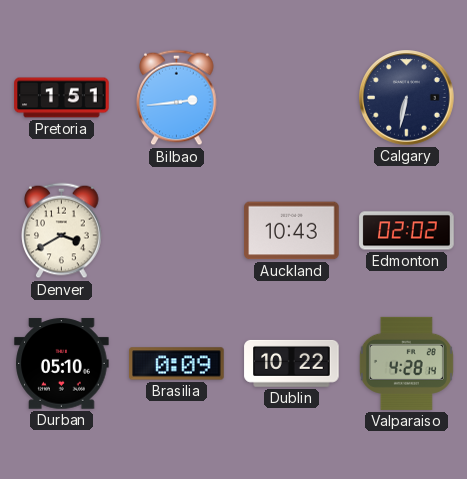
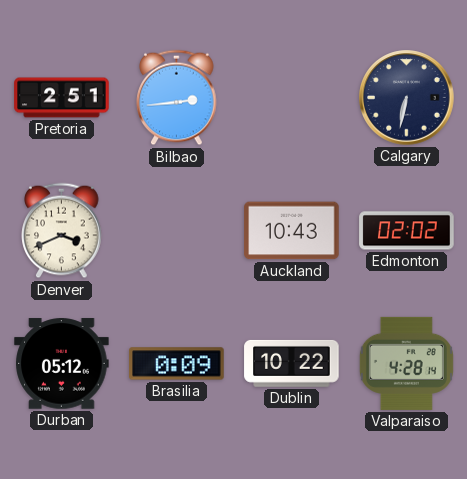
Pretoria: 1:51 -> 2:51 (62, 98)
Denver: 3:40 -> 3:41 (62, 231)
Durban: 05:10 -> 05:12 (62, 364)
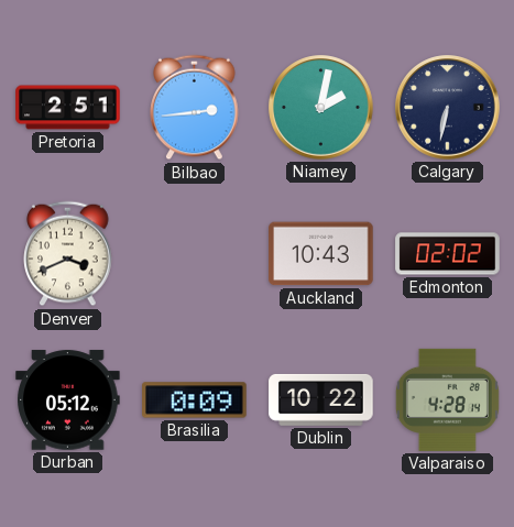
Niamey: none -> 2:02 (321, 108)
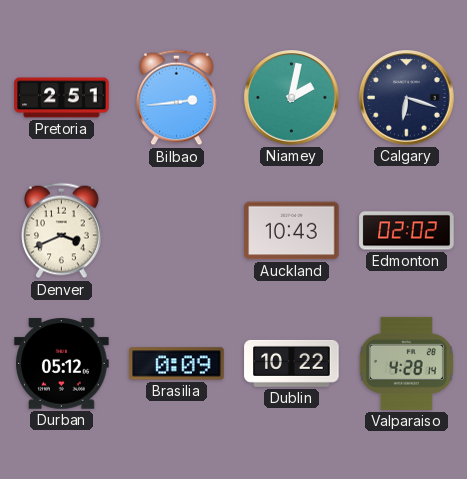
Calgary: 6:32 -> 6:18 (407, 98)
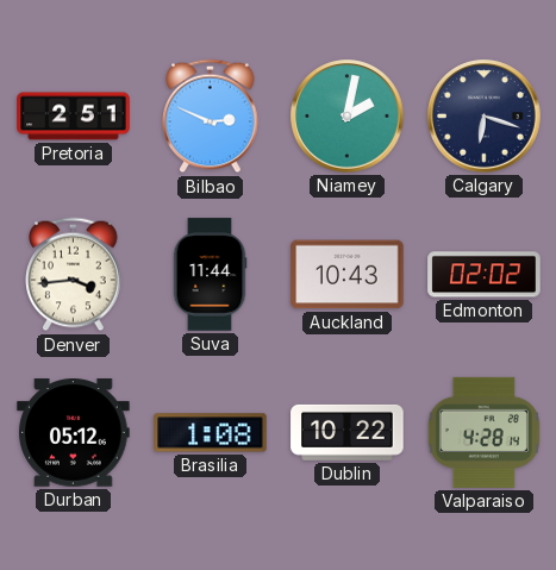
Bilbao: 2:44 -> 2:49 (211, 117)
Denver: 3:41 -> 3:44 (74, 275)
Suva: none -> 11:44 (210, 275)
Brasilia: 0:09 -> 1:08 (211, 433)
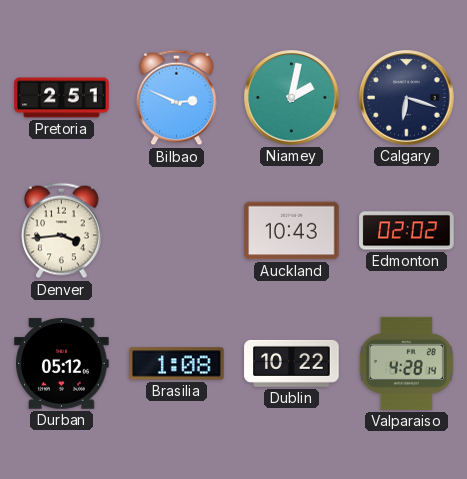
Suva: 11:44 -> none (210, 275)
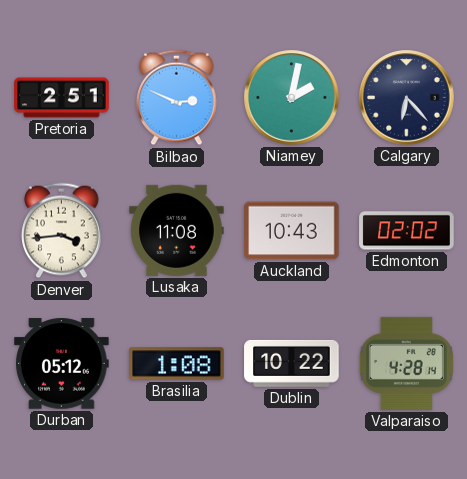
Calgary: 6:18 -> 6:23 (407, 98)
Lusaka: none -> 11:08 (177, 230)
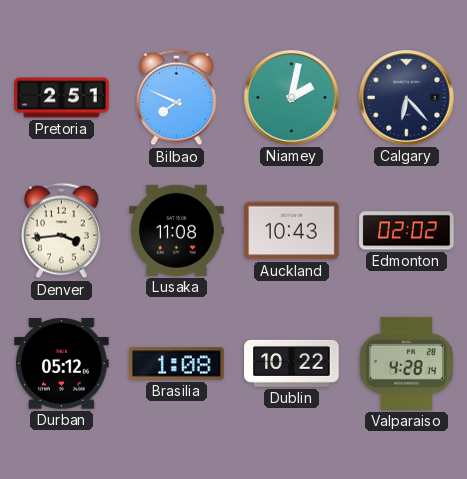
Bilbao: 2:49 -> 7:49 (177, 98)
